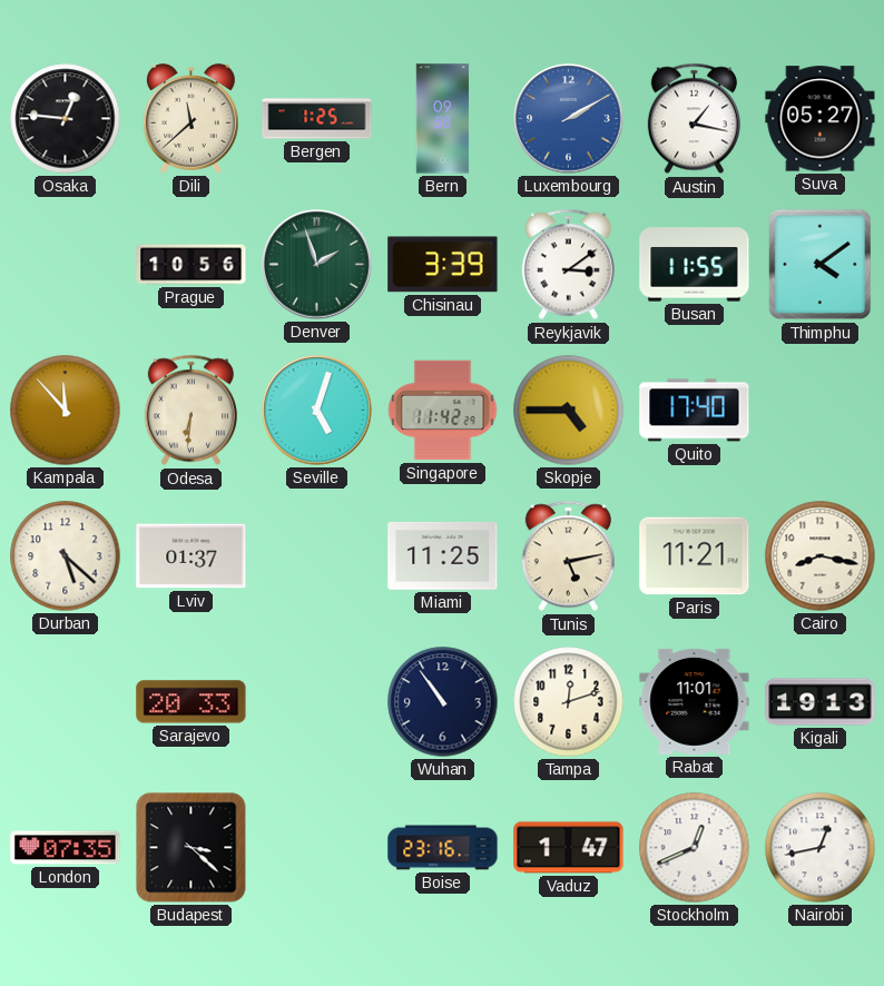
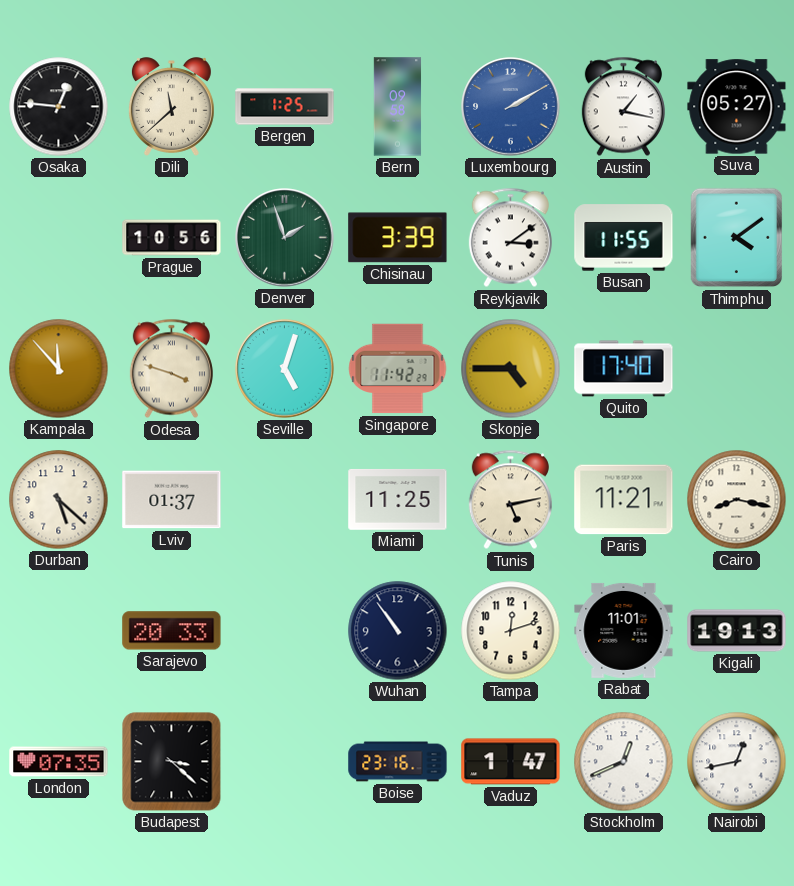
Odesa: 6:31 -> 3:48 (171, 369)
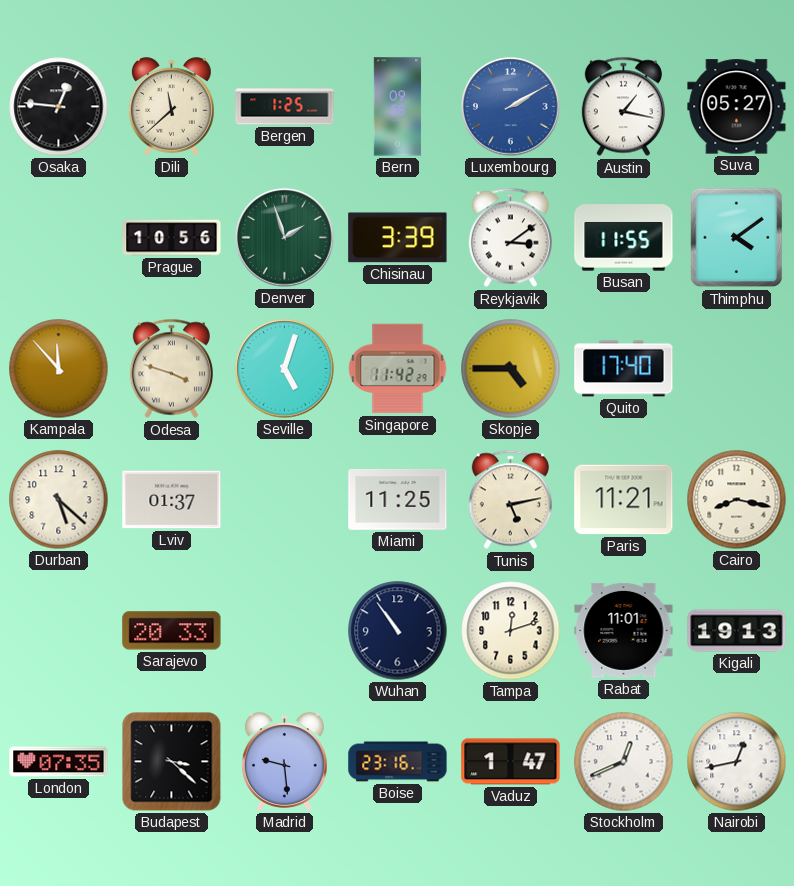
Madrid: none -> 9:29 (284, 762)
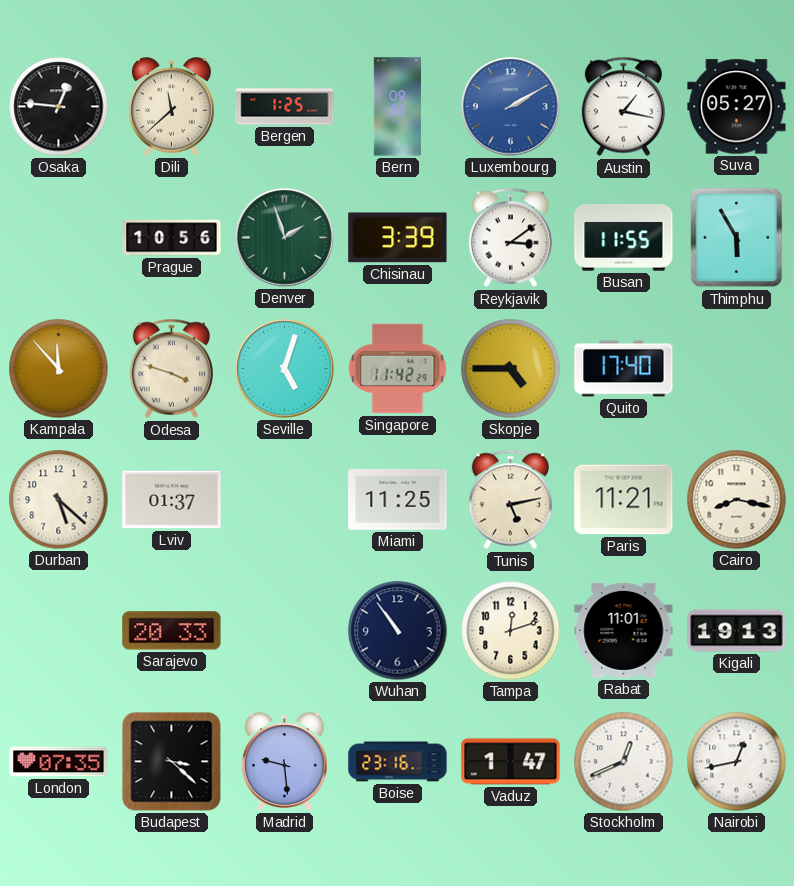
Thimphu: 4:09 -> 5:55 (737, 238)
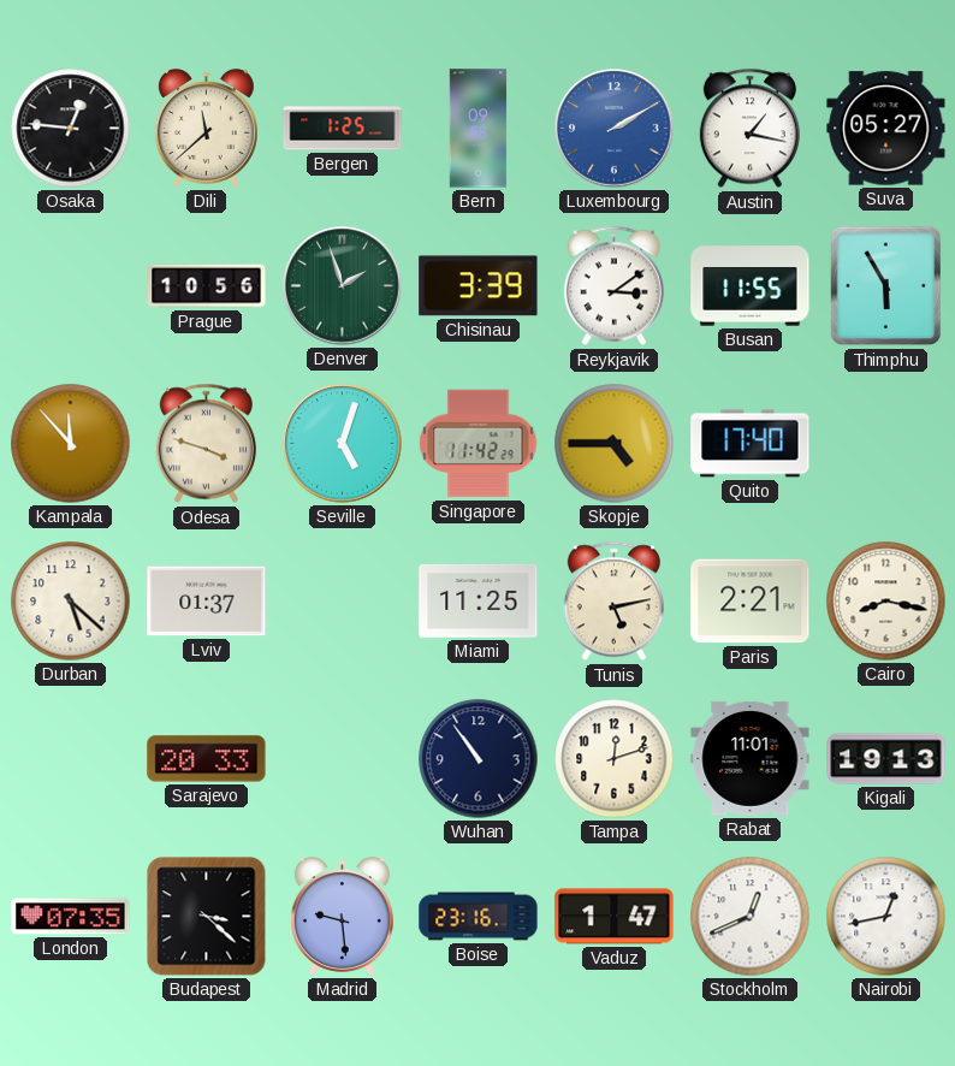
Paris: 11:21 -> 2:21 (751, 602)
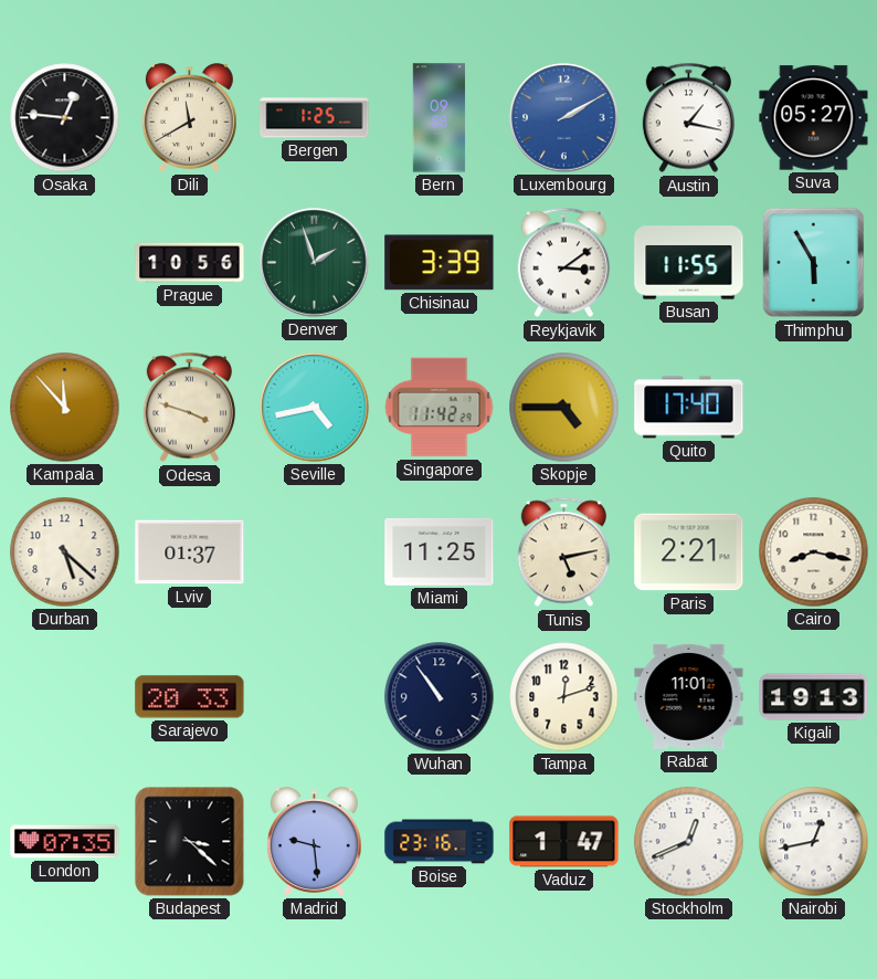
Dili: 11:38 -> 11:40 (189, 118)
Seville: 5:03 -> 4:43 (315, 408)
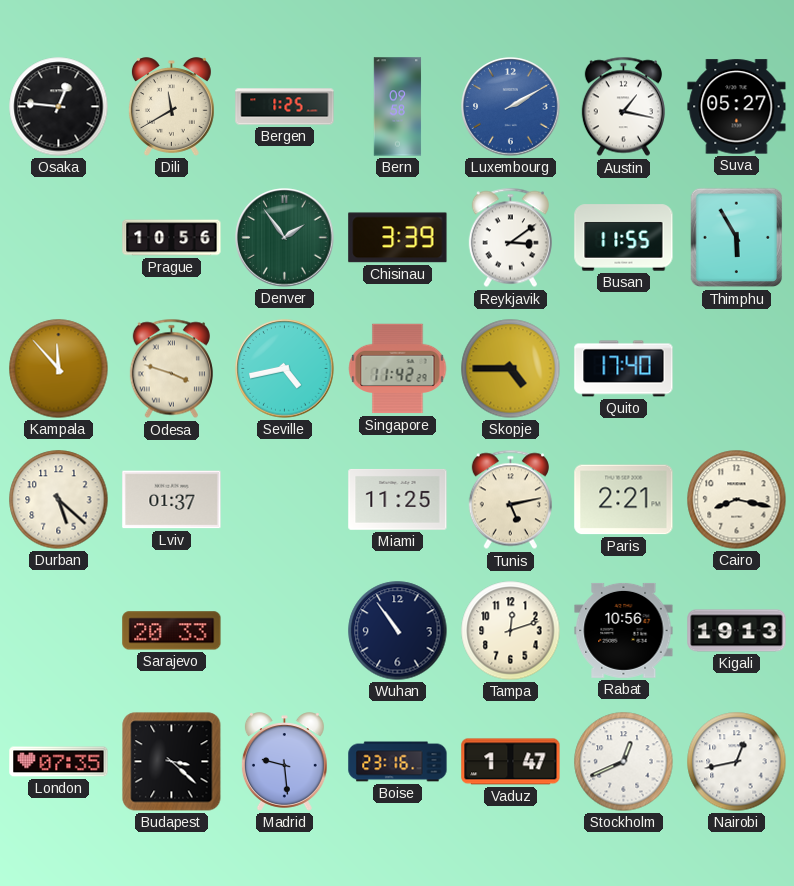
Denver: 1:57 -> 1:54 (285, 238)
Rabat: 11:01 -> 10:56 (624, 630)
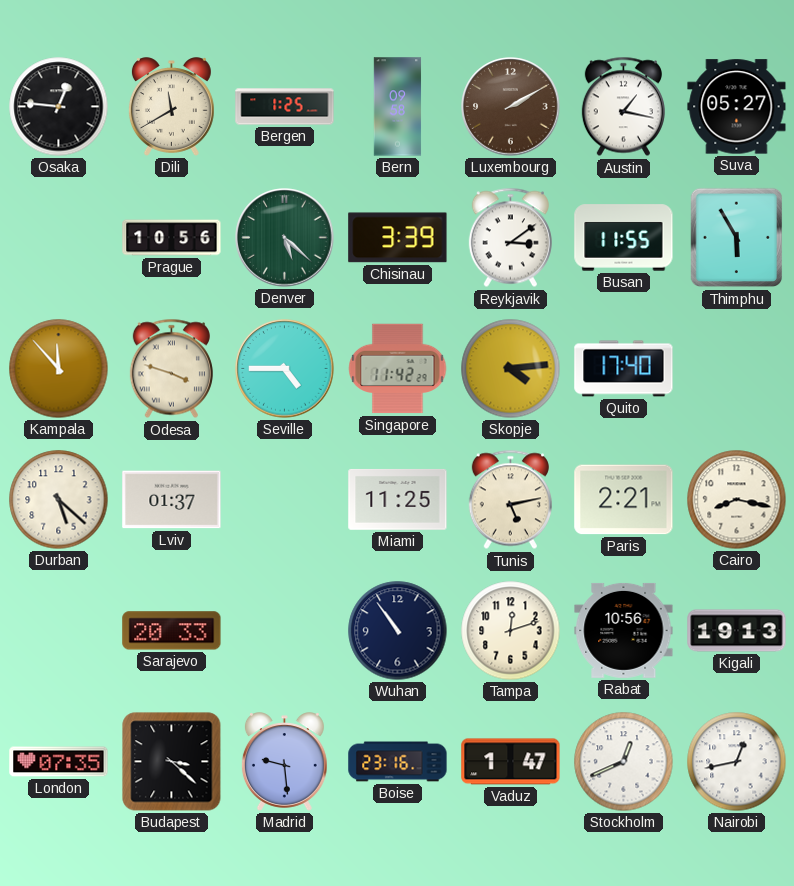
Luxembourg dial: blue -> brown (511, 107)
Denver: 1:54 -> 5:22 (285, 238)
Seville: 4:43 -> 4:45 (285, 369)
Skopje: 4:45 -> 4:14 (511, 369)
